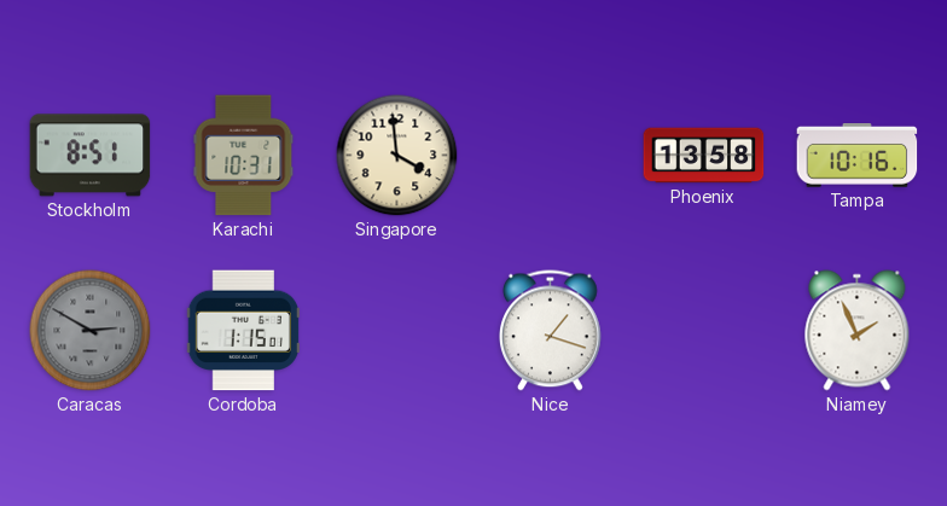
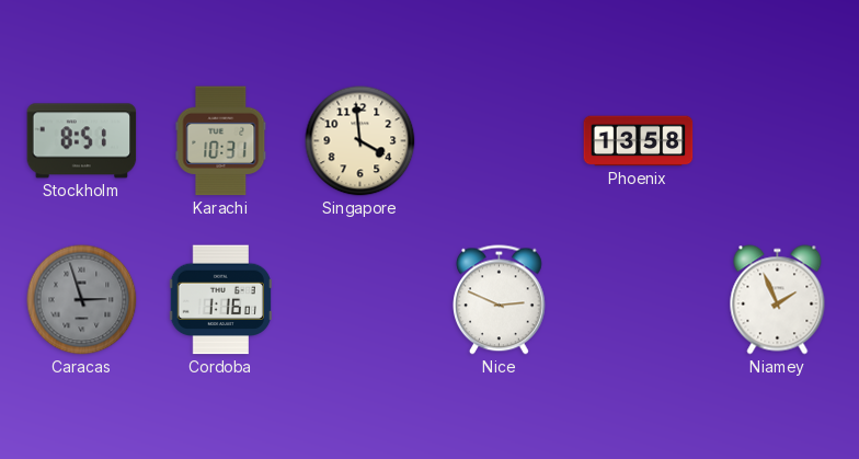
Tampa: 10:16 -> none (858, 156)
Caracas: 2:50 -> 2:57 (82, 300)
Cordoba: 1:15 -> 1:16 (220, 300)
Nice: 1:18 -> 2:49 (500, 300)
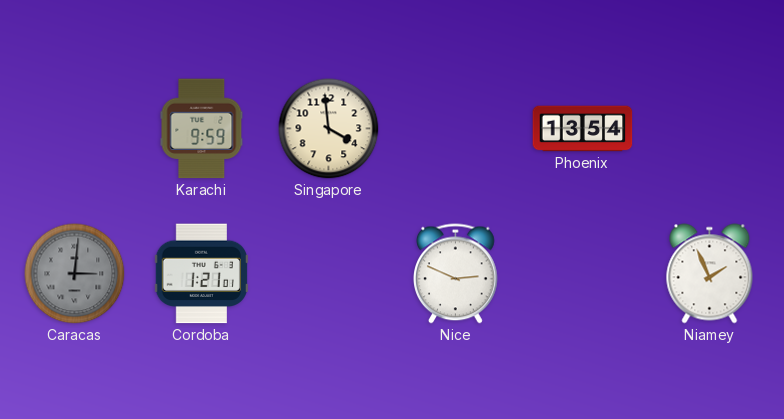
Stockholm: 8:51 -> none (82, 141)
Karachi: 10:31 -> 9:59 (202, 129)
Phoenix: 13:58 -> 13:54 (583, 129)
Caracas: 2:57 -> 3:01 (75, 274)
Cordoba: 1:16 -> 1:21 (201, 274)
